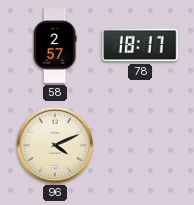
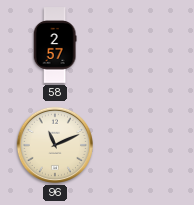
78: 18:17 -> none (141, 45)
96: 4:11 -> 11:11 (55, 145)
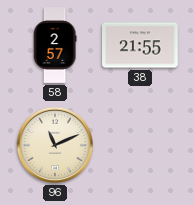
38: none -> 21:55 (140, 45)
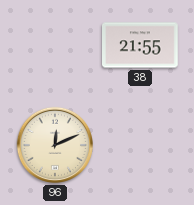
58: 2:57 -> none (55, 45)
96: 11:11 -> 12:11 (55, 145)
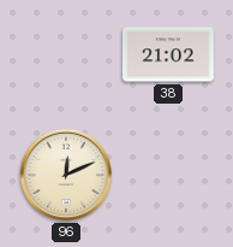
38: 21:55 -> 21:02 (168, 54)
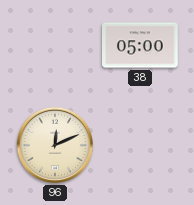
38: 21:02 -> 05:00 (140, 45)
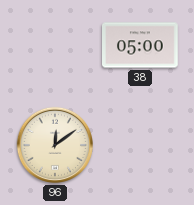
96: 12:11 -> 12:09 (55, 145)
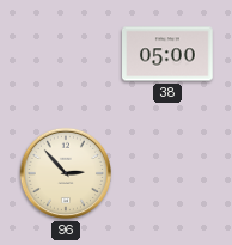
96: 12:09 -> 2:53 (66, 173)
